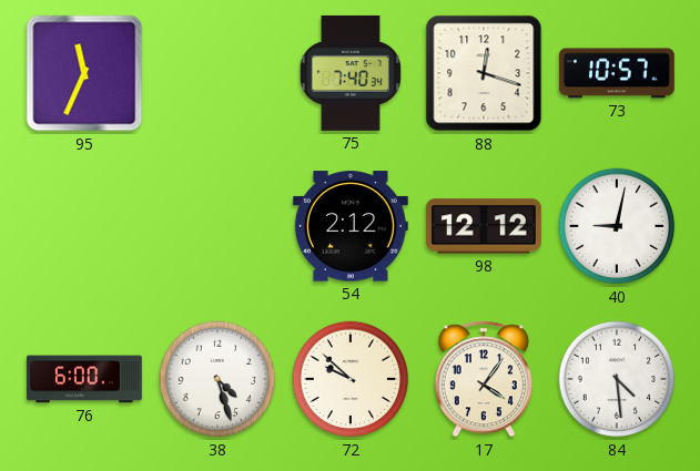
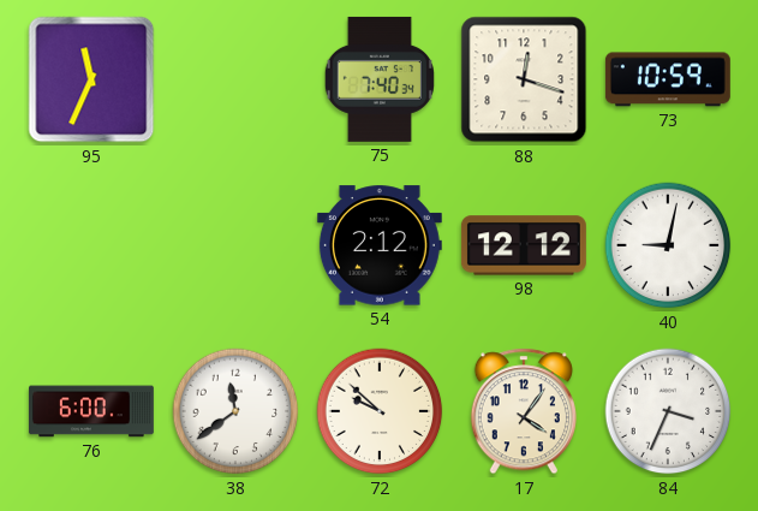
73: 10:57 -> 10:59 (668, 79)
38: 4:27 -> 11:39 (235, 411)
84: 4:29 -> 3:34 (668, 411)
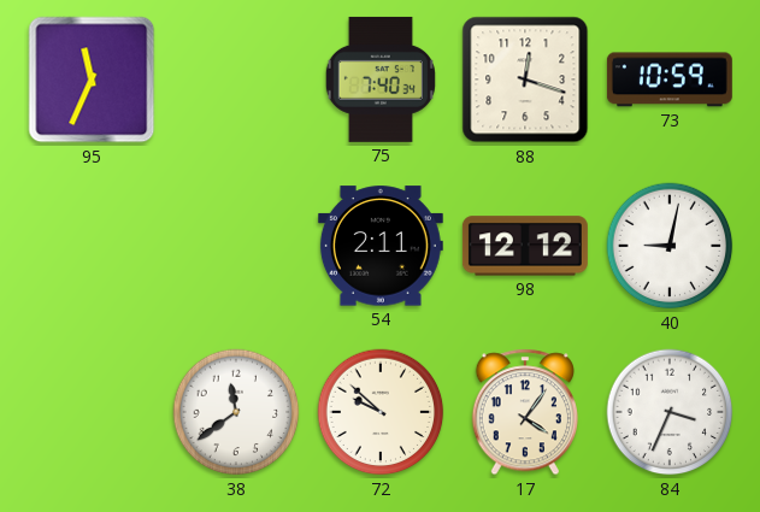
54: 2:12 -> 2:11 (381, 246)
76: 6:00 -> none (91, 411)
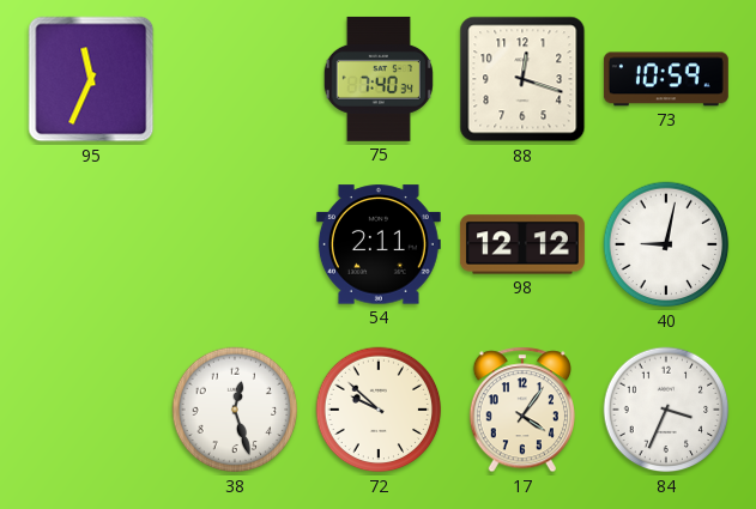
38: 11:39 -> 12:27 (235, 410)
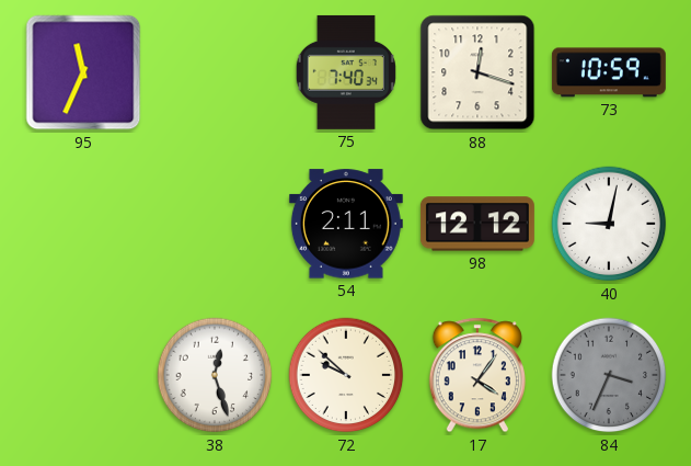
84 dial: white -> grey (609, 375)
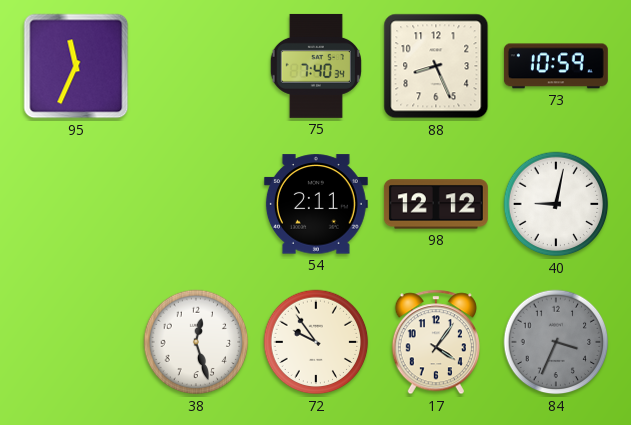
88: 12:18 -> 8:26 (436, 66)
72: 9:52 -> 9:54 (316, 342)
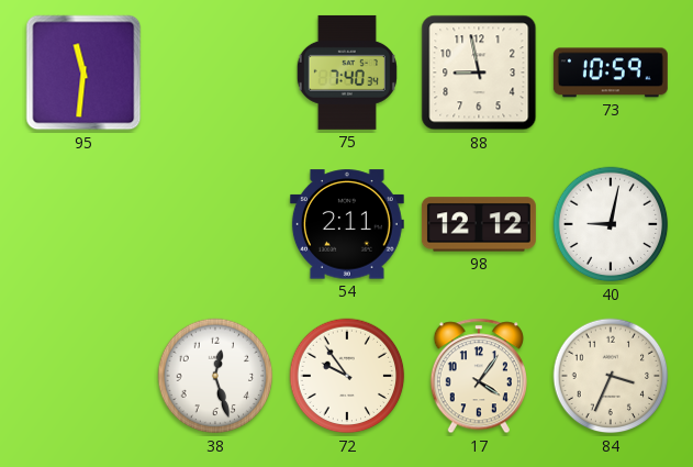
95: 11:34 -> 11:31 (83, 73)
88: 8:26 -> 8:58 (479, 73)
84 dial: grey -> cream (611, 376)
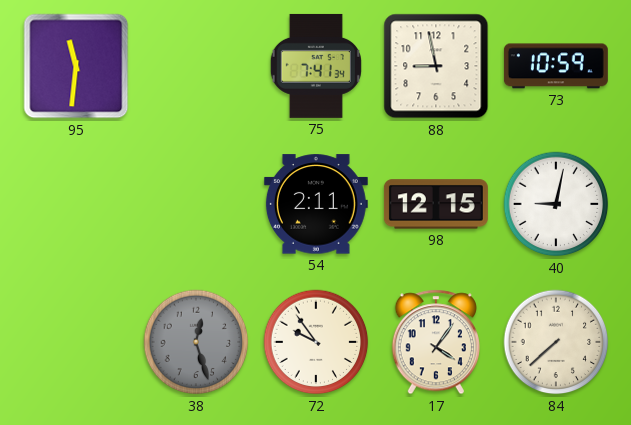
75: 7:40 -> 7:41 (316, 66)
98: 12:12 -> 12:15 (436, 204)
38 dial: white -> grey (196, 342)
84: 3:34 -> 7:38 (556, 342)
